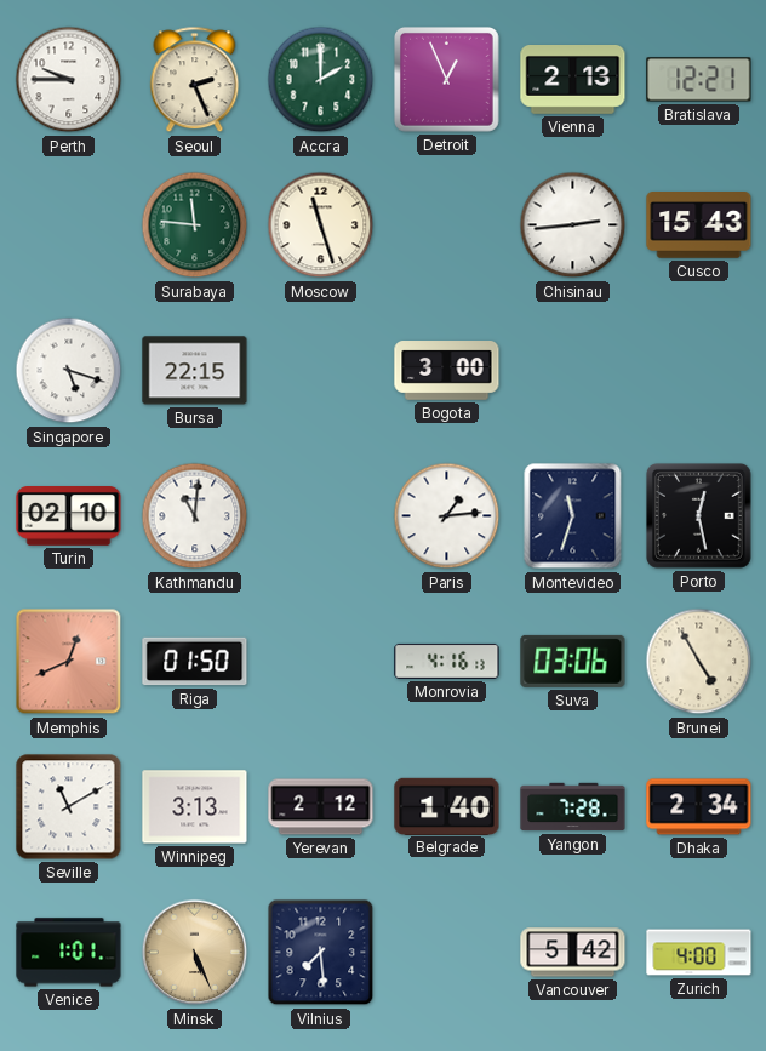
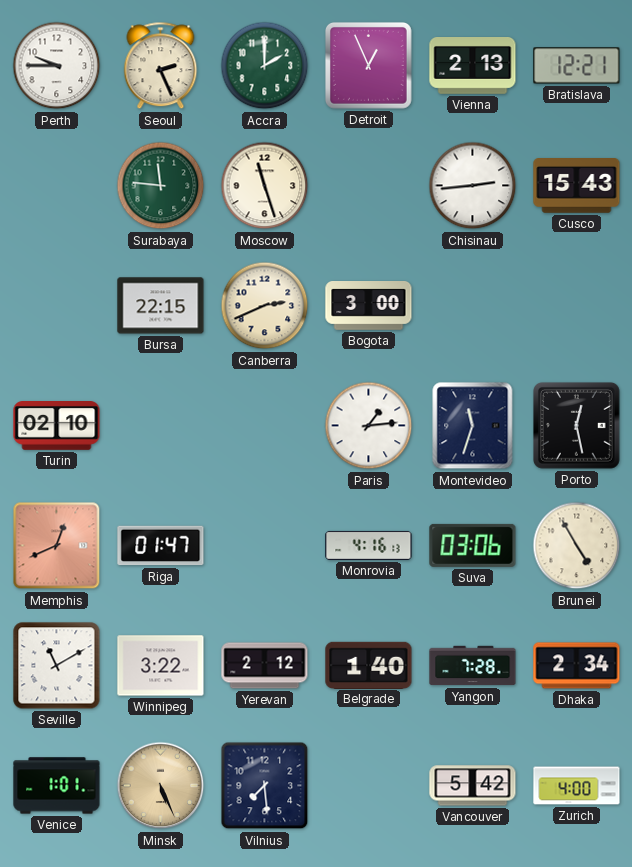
Singapore: 5:18 -> none (69, 371)
Canberra: none -> 2:41 (265, 306)
Kathmandu: 11:01 -> none (195, 516)
Riga: 01:50 -> 01:47 (161, 546)
Winnipeg: 3:13 -> 3:22 (161, 666)
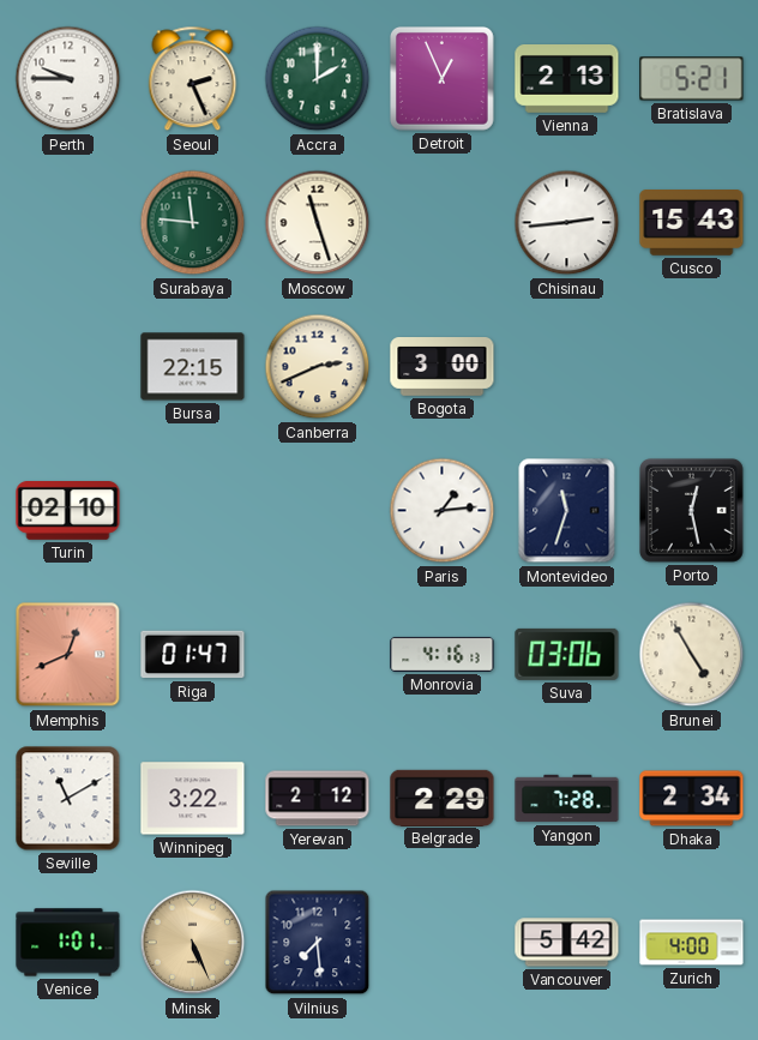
Bratislava: 12:21 -> 5:21 (692, 79)
Belgrade: 1:40 -> 2:29 (443, 798)
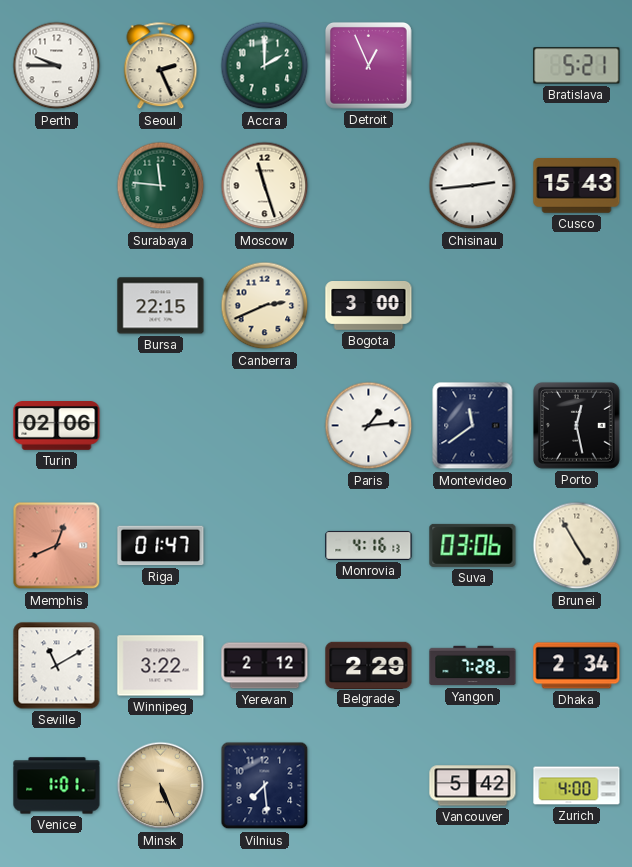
Vienna: 2:13 -> none (567, 79)
Turin: 02:10 -> 02:06 (57, 426)
Montevideo: 11:33 -> 11:39 (473, 426)
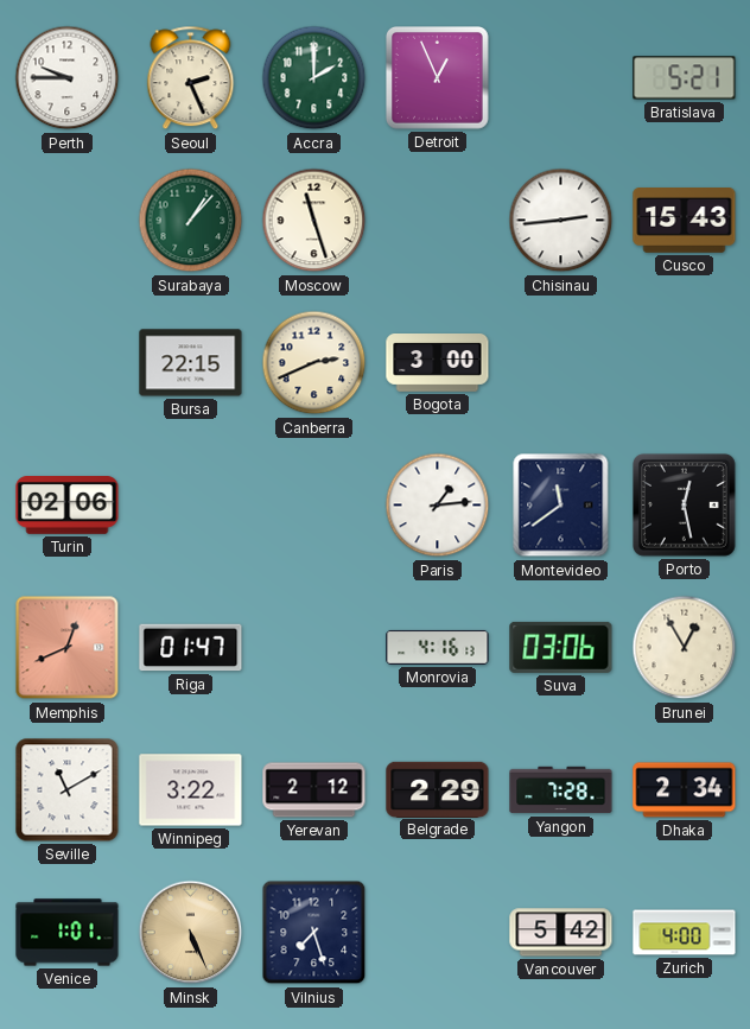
Surabaya: 11:46 -> 1:07 (191, 221)
Brunei: 4:55 -> 12:55 (685, 648)
Vilnius: 7:29 -> 7:27 (314, 933)
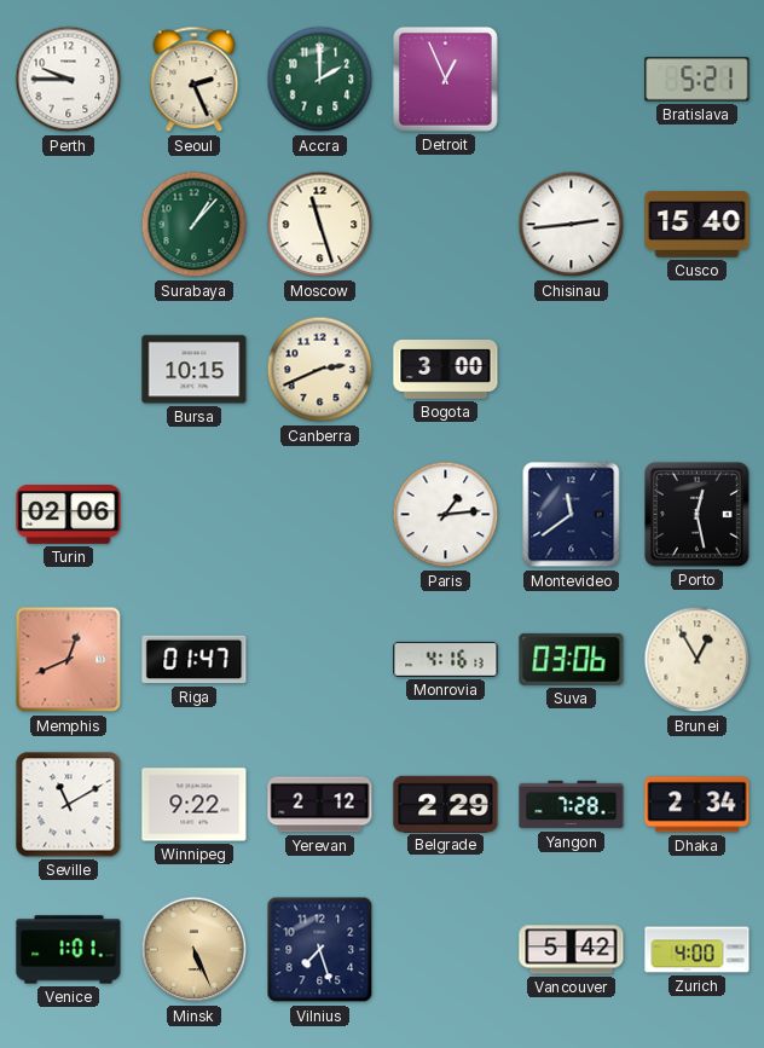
Cusco: 15:43 -> 15:40 (698, 225)
Bursa: 22:15 -> 10:15 (195, 370)
Winnipeg: 3:22 -> 9:22 (195, 805)
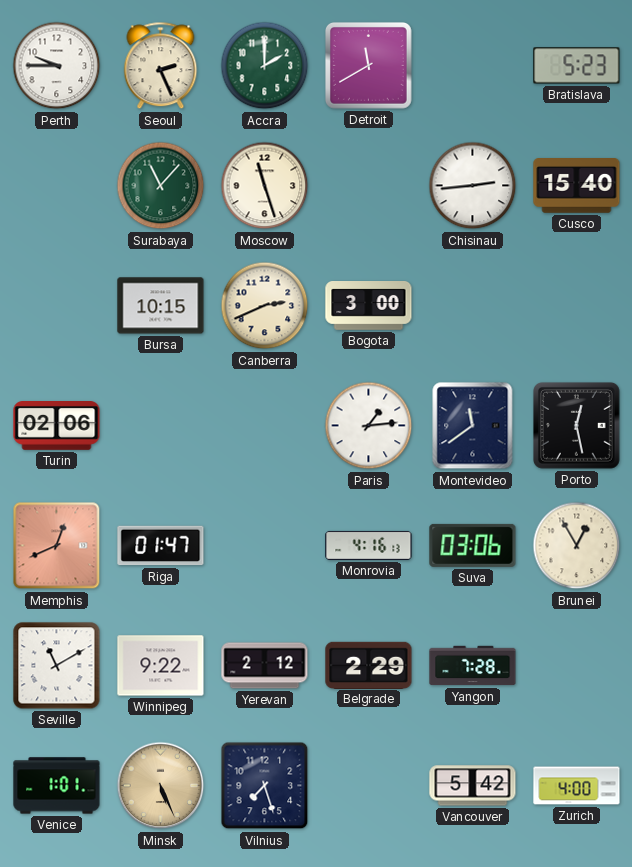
Detroit: 12:56 -> 11:40 (369, 66)
Bratislava: 5:21 -> 5:23 (577, 66)
Surabaya: 1:07 -> 11:07 (161, 186)
Dhaka: 2:34 -> none (698, 805)
